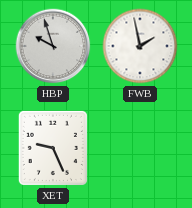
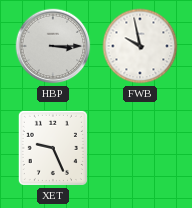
HBP: 9:57 -> 3:15 (53, 46)
FWB: 1:58 -> 9:58 (140, 46)
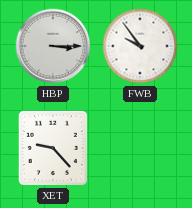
FWB: 9:58 -> 9:54 (140, 46)
XET: 9:26 -> 9:23 (53, 148)
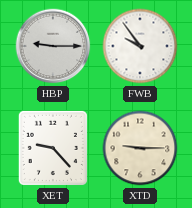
HBP: 3:15 -> 9:15 (53, 46)
XTD: none -> 9:15 (140, 148)
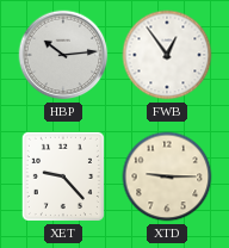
HBP: 9:15 -> 10:14 (63, 55)
FWB: 9:54 -> 12:54 (167, 55)
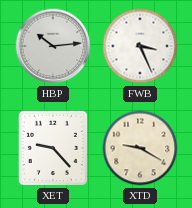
FWB: 12:54 -> 3:26 (140, 46)
XTD: 9:15 -> 9:20 (140, 148)
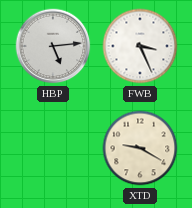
HBP: 10:14 -> 5:14 (53, 46)
XET: 9:23 -> none (53, 148)
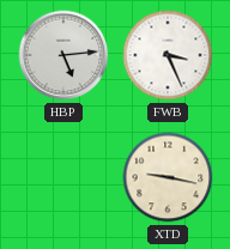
XTD: 9:20 -> 9:17 (168, 177)
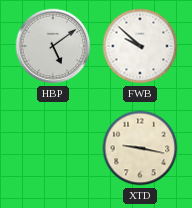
HBP: 5:14 -> 5:09 (53, 46)
FWB: 3:26 -> 9:52 (140, 46)
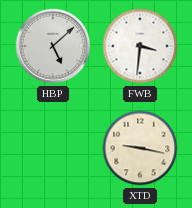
HBP: 5:09 -> 5:08 (53, 46)
FWB: 9:52 -> 3:31 (140, 46)
